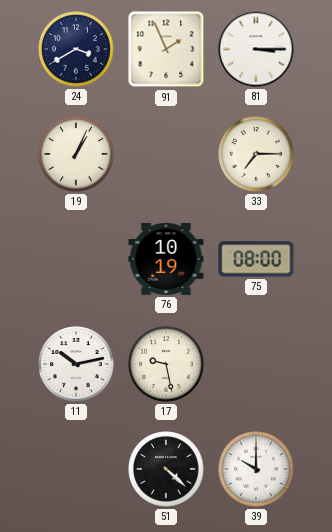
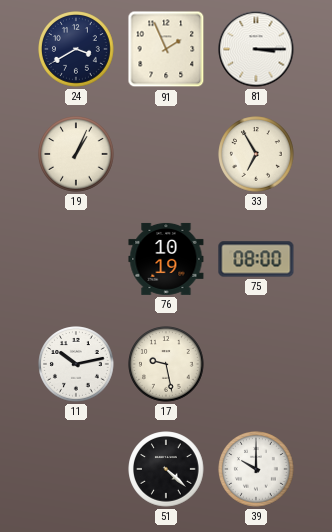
33: 7:15 -> 6:55 (256, 154)
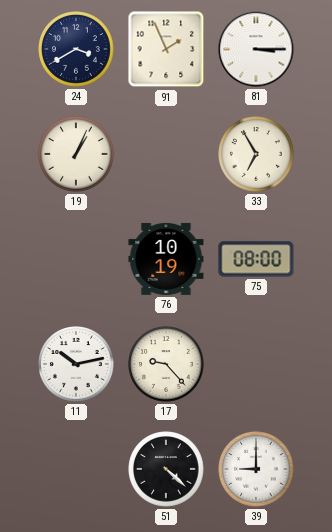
17: 9:28 -> 9:23 (166, 364)
39: 10:00 -> 9:00 (256, 469)
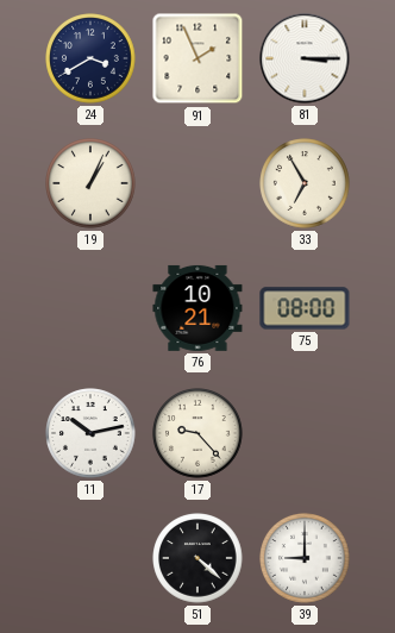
76: 10:19 -> 10:21 (197, 308)
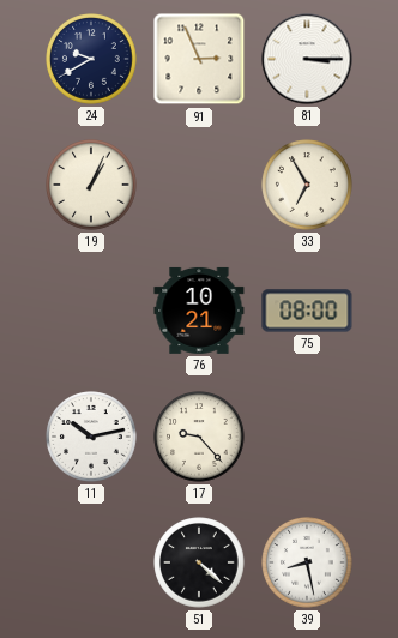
24: 3:40 -> 9:40 (91, 59)
91: 1:56 -> 2:56 (199, 59)
39: 9:00 -> 8:28 (307, 562)
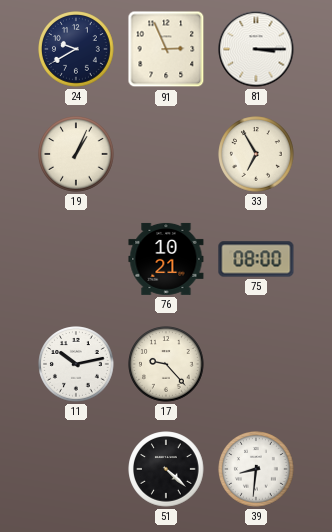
39: 8:28 -> 8:31 (256, 469)
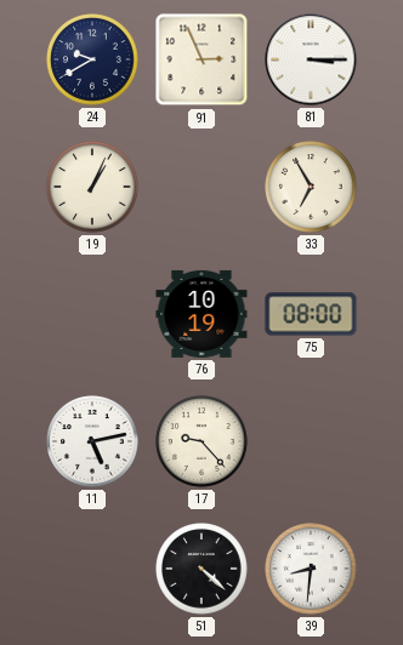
76: 10:21 -> 10:19 (201, 314)
11: 10:13 -> 5:13 (92, 441)
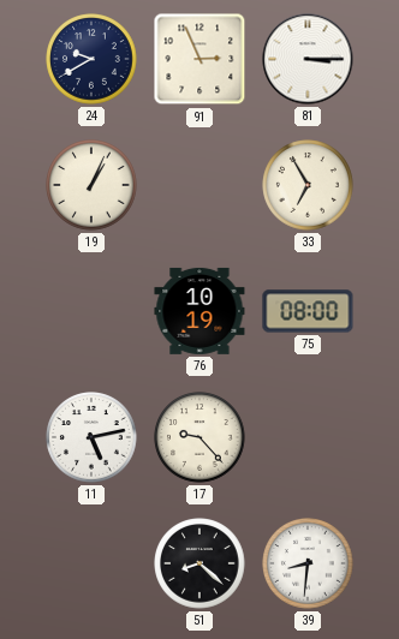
51: 4:22 -> 8:22 (199, 563)
